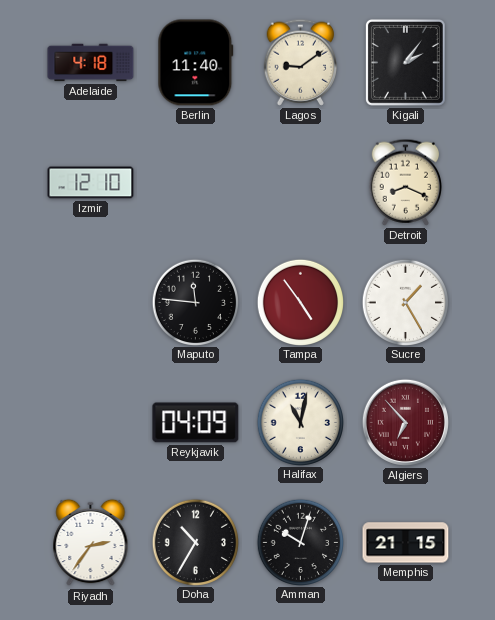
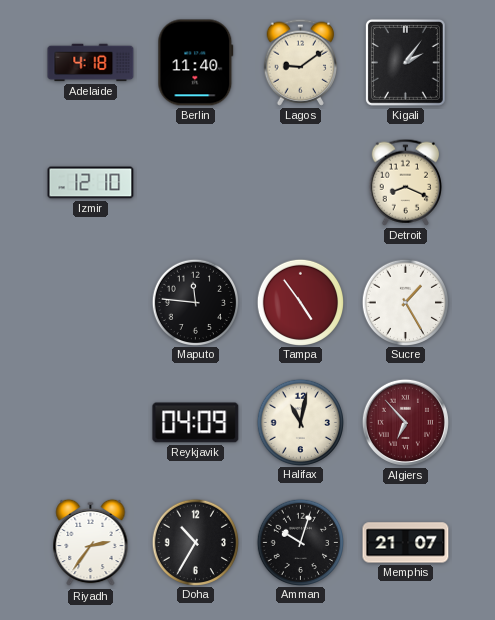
Memphis: 21:15 -> 21:07 (406, 543)
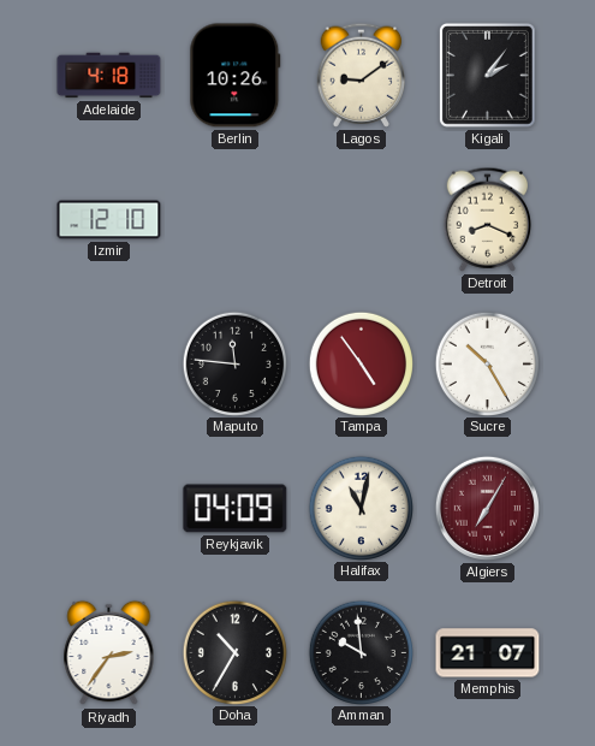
Berlin: 11:40 -> 10:26 (236, 76)
Sucre: 1:25 -> 10:25 (487, 363)
Algiers: 6:53 -> 7:05 (487, 508)
Amman: 10:03 -> 9:59 (361, 652)
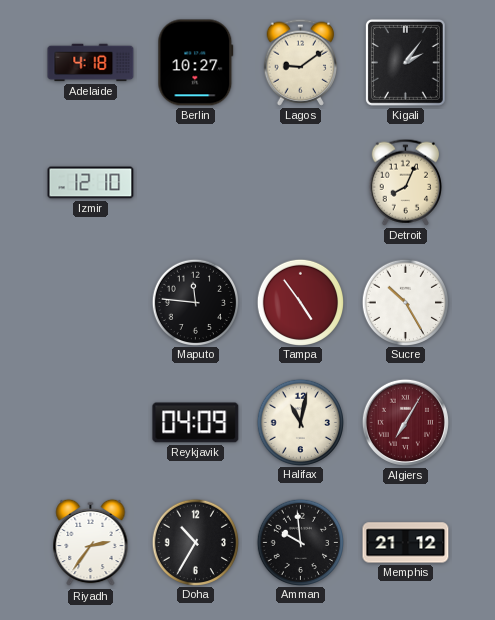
Berlin: 10:26 -> 10:27 (196, 63)
Detroit: 8:19 -> 8:04 (405, 182)
Memphis: 21:07 -> 21:12 (406, 543)
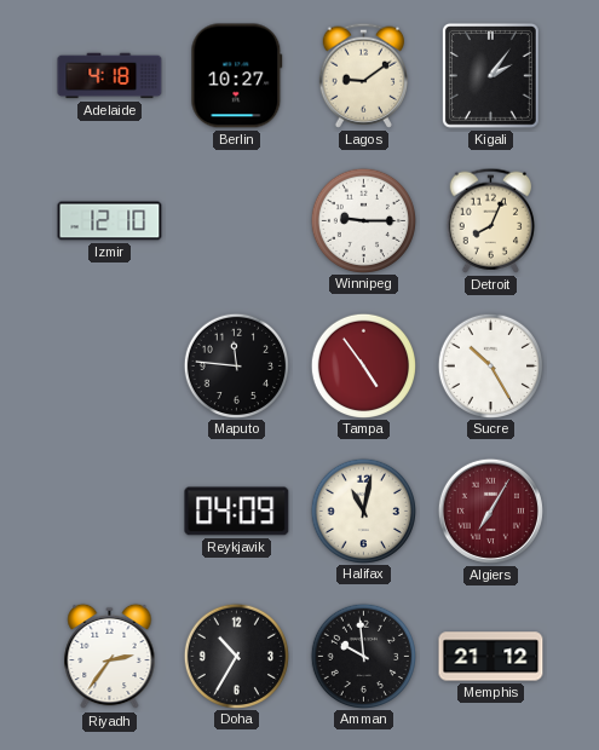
Winnipeg: none -> 9:15 (363, 220)
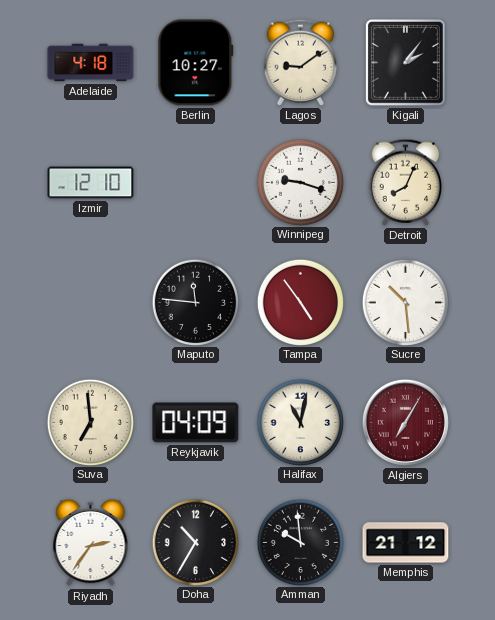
Winnipeg: 9:15 -> 9:18 (300, 182)
Sucre: 10:25 -> 10:29 (405, 302)
Suva: none -> 6:59 (90, 422)
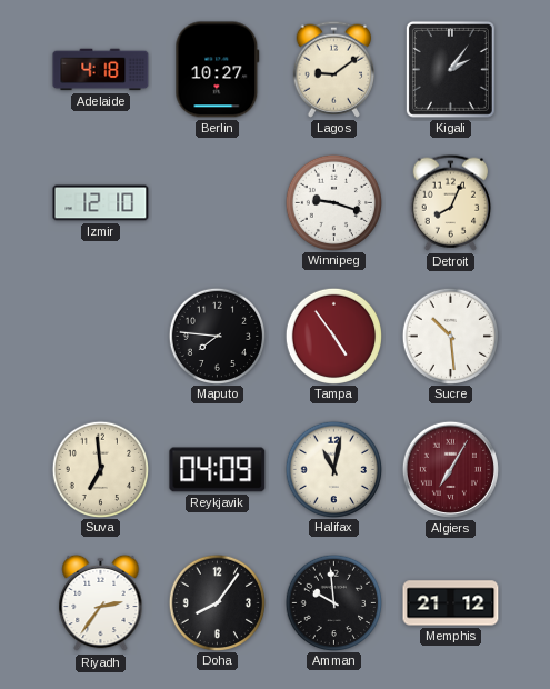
Maputo: 11:46 -> 7:46 (217, 336)
Doha: 10:35 -> 8:06 (217, 602)
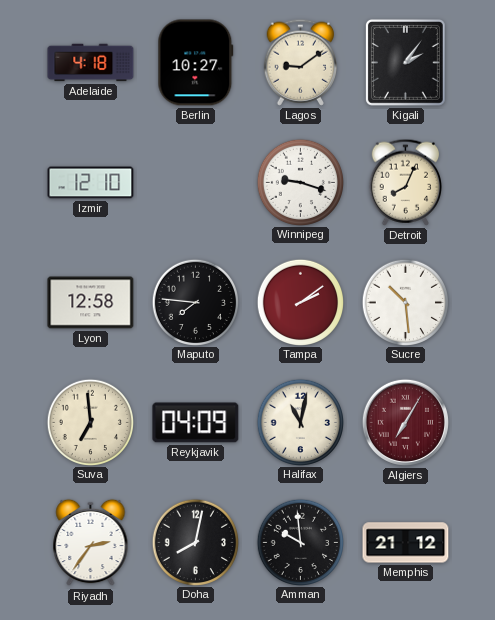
Lyon: none -> 12:58 (91, 303)
Tampa: 4:54 -> 2:09 (300, 302)
Doha: 8:06 -> 8:02 (195, 542)
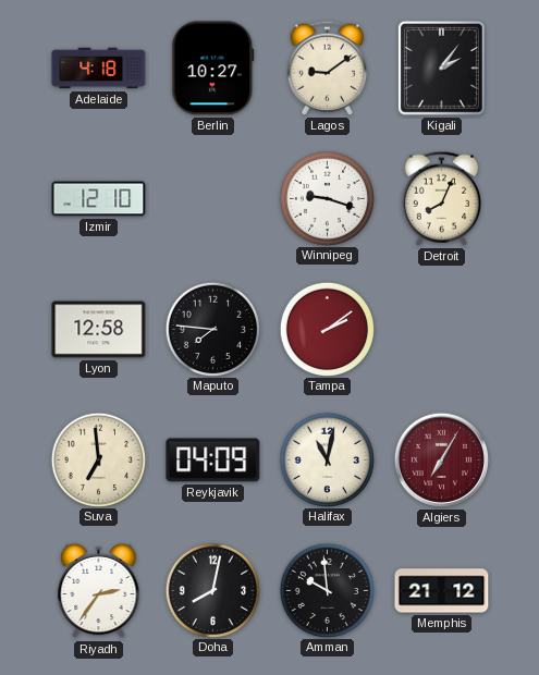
Sucre: 10:29 -> none (405, 302)
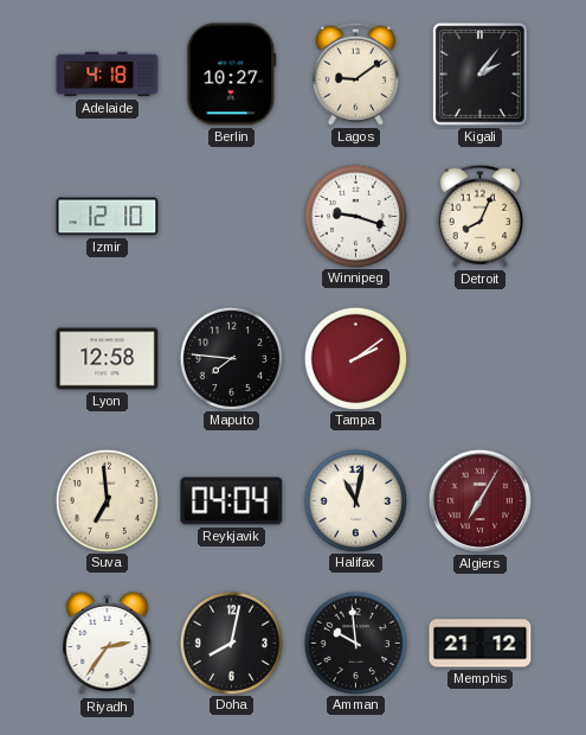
Reykjavik: 04:09 -> 04:04 (232, 501)
